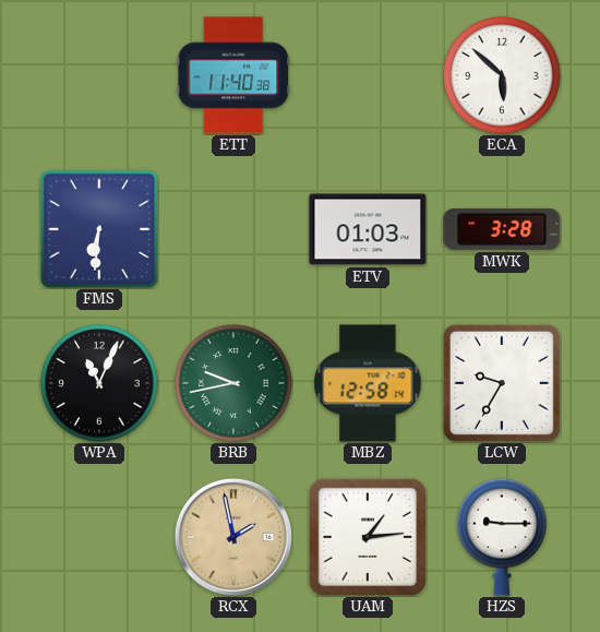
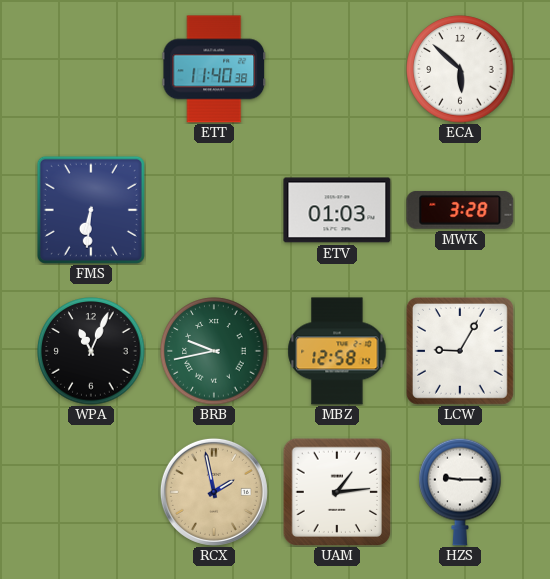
LCW: 9:35 -> 9:05 (460, 351)
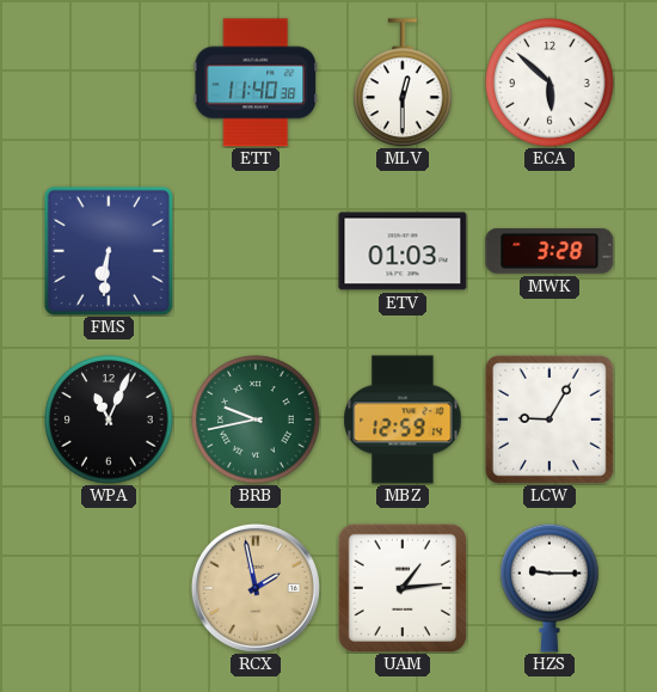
MLV: none -> 12:30 (403, 82)
MBZ: 12:58 -> 12:59 (403, 420)
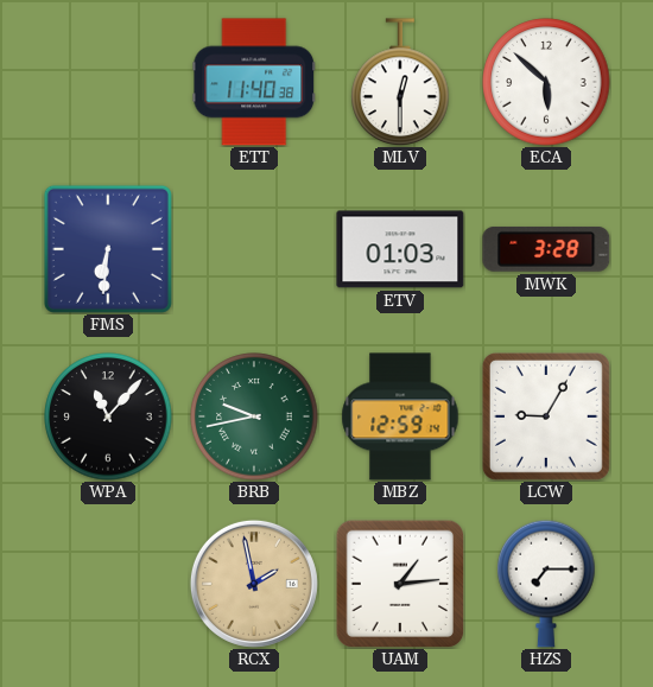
WPA: 11:04 -> 11:07 (108, 416)
HZS: 9:15 -> 7:15 (546, 584)
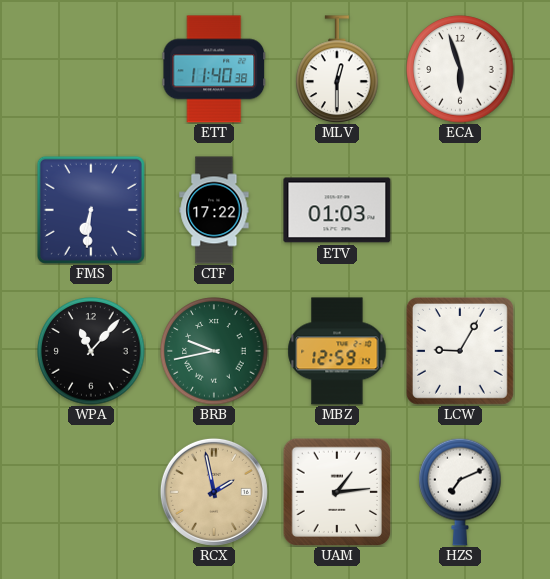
ECA: 5:52 -> 5:57 (460, 69)
CTF: none -> 17:22 (214, 210)
MWK: 3:28 -> none (546, 249)
HZS: 7:15 -> 7:11 (460, 492)
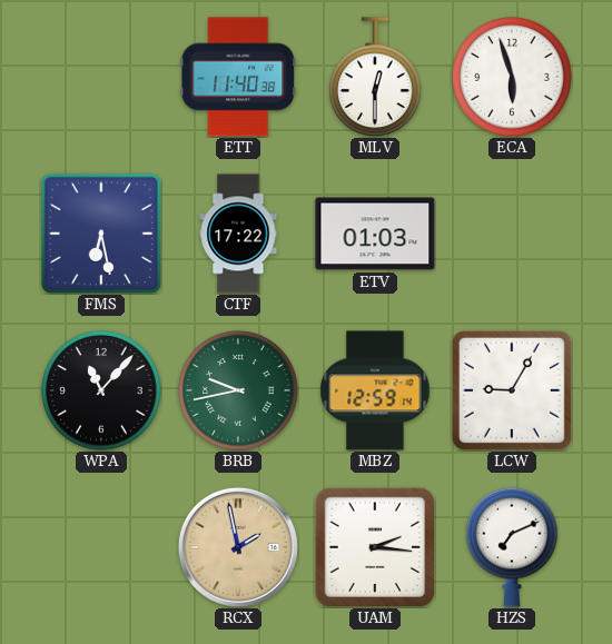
FMS: 6:31 -> 6:28 (101, 234)
UAM: 1:14 -> 2:16 (374, 546)
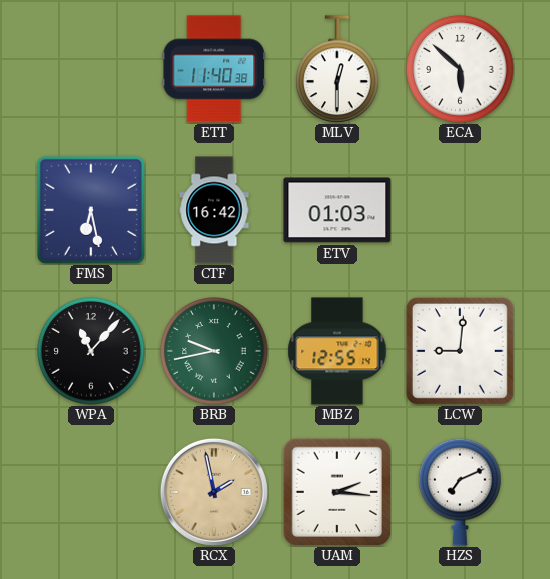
ECA: 5:57 -> 5:52 (460, 69)
CTF: 17:22 -> 16:42 (214, 210)
MBZ: 12:59 -> 12:55 (337, 351)
LCW: 9:05 -> 9:01 (460, 351)
